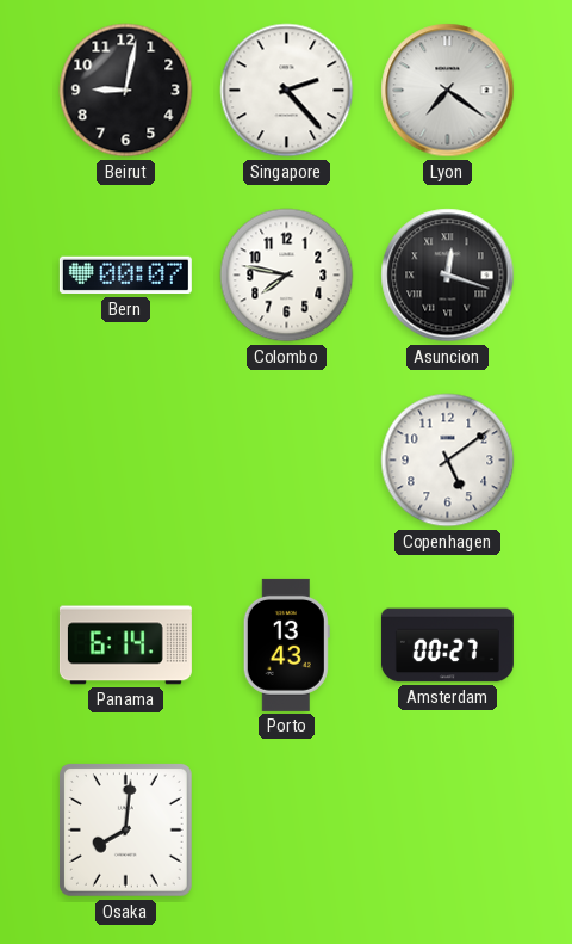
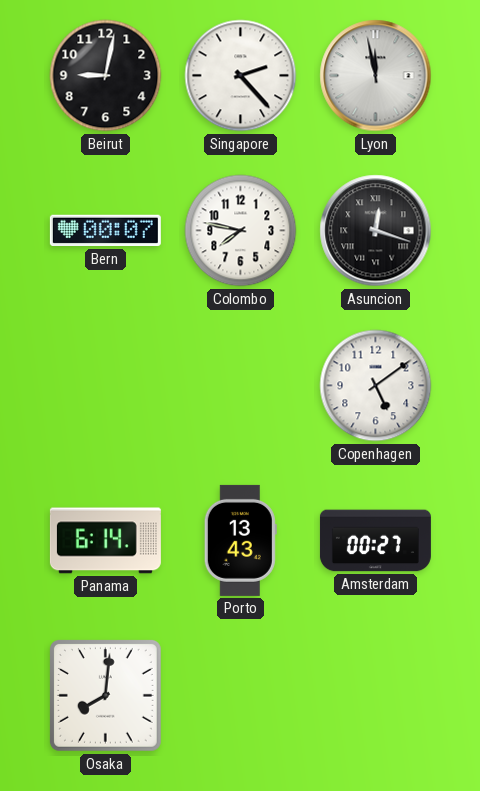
Lyon: 7:21 -> 11:58 (376, 76)
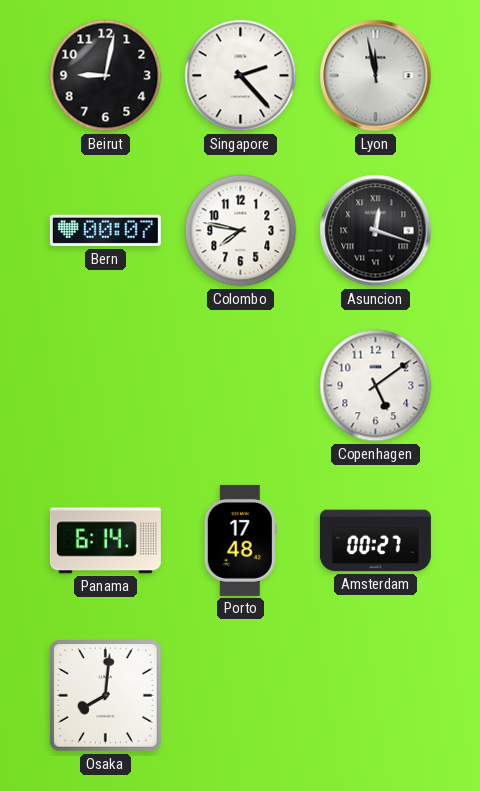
Porto: 13:43 -> 17:48 (240, 540)
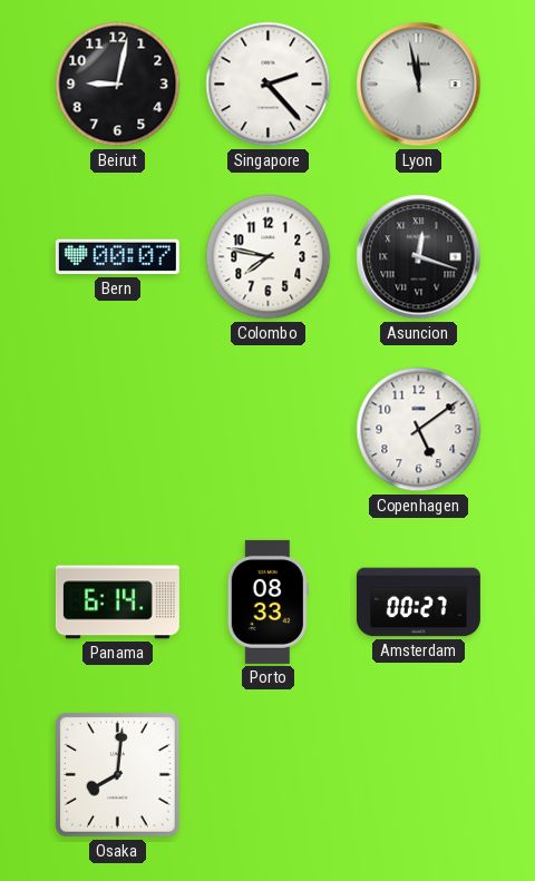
Porto: 17:48 -> 08:33 (267, 601)
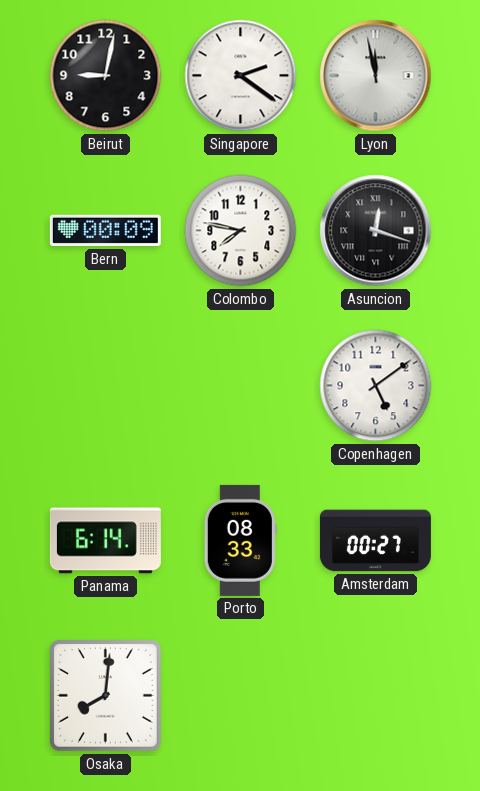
Singapore: 2:23 -> 2:21 (241, 76)
Bern: 00:07 -> 00:09 (105, 231)
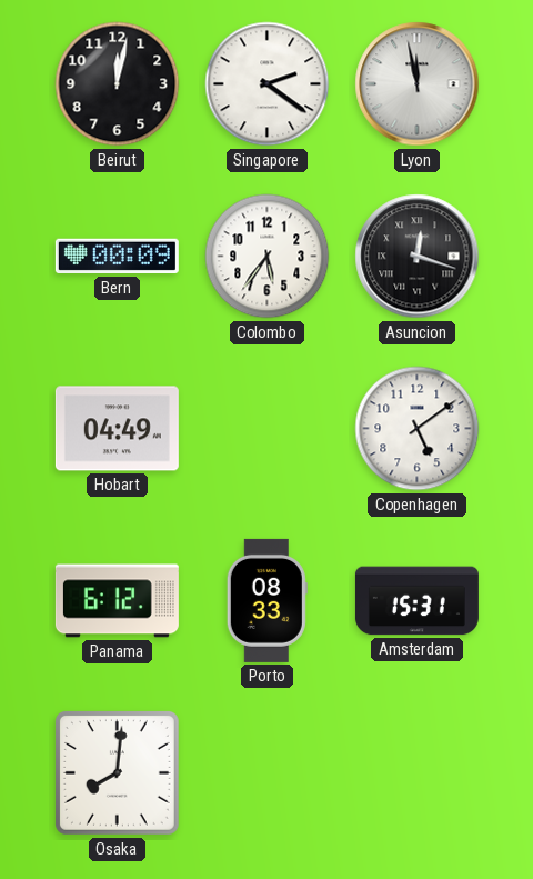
Beirut: 9:02 -> 12:02 (118, 84)
Colombo: 7:47 -> 5:36 (268, 257)
Hobart: none -> 04:49 (117, 429)
Panama: 6:14 -> 6:12 (117, 601)
Amsterdam: 00:27 -> 15:31 (416, 601)
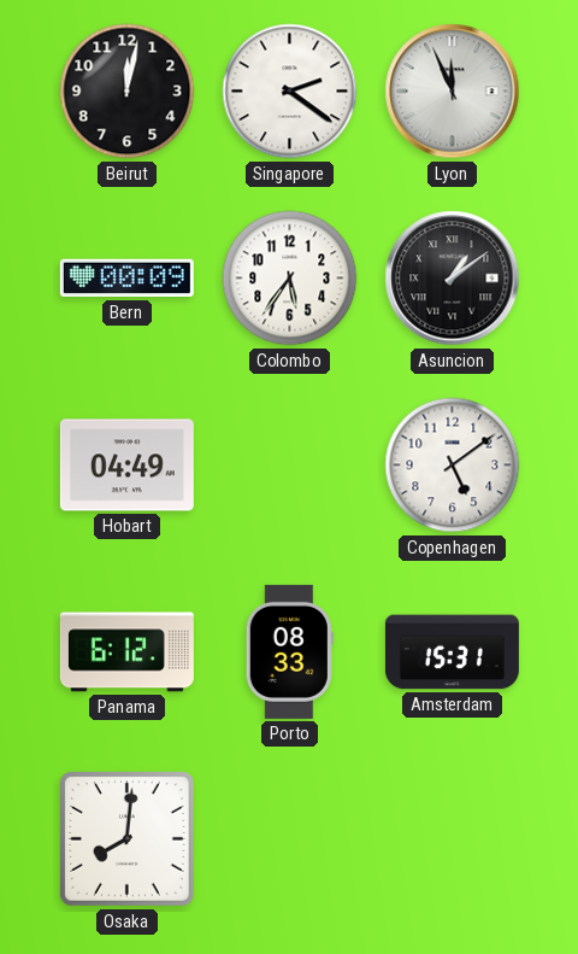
Lyon: 11:58 -> 11:56 (453, 92)
Asuncion: 12:18 -> 1:09 (453, 279)
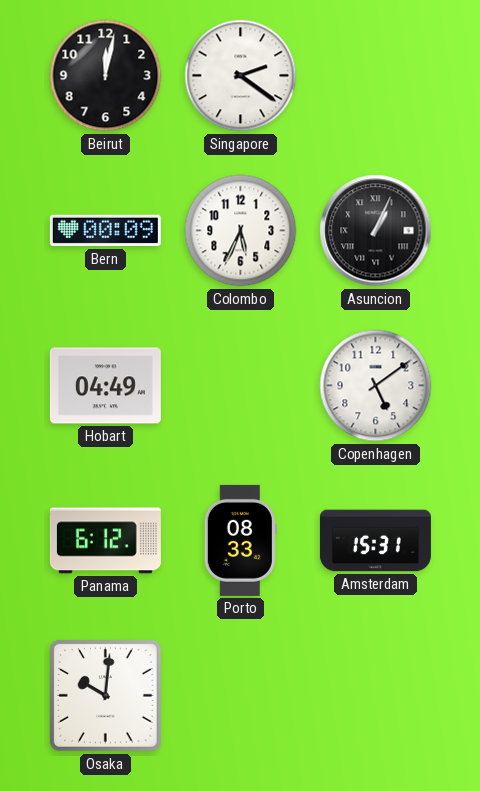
Lyon: 11:56 -> none (453, 92)
Colombo: 5:36 -> 5:34 (241, 231)
Asuncion: 1:09 -> 1:04 (376, 231)
Osaka: 8:01 -> 10:01 (105, 695)
